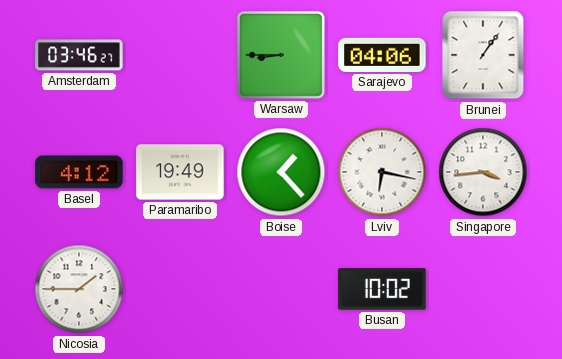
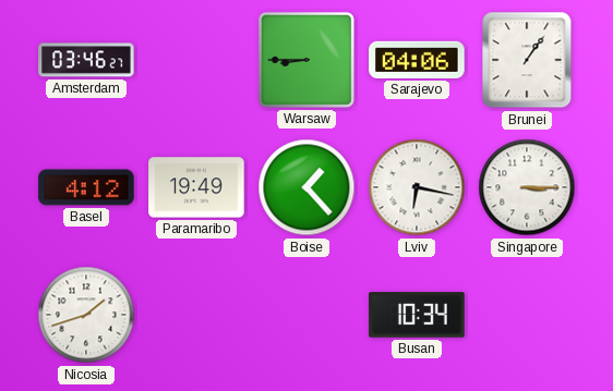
Singapore: 3:44 -> 3:15 (527, 187)
Nicosia: 1:45 -> 1:42 (86, 315)
Busan: 10:02 -> 10:34 (417, 315)
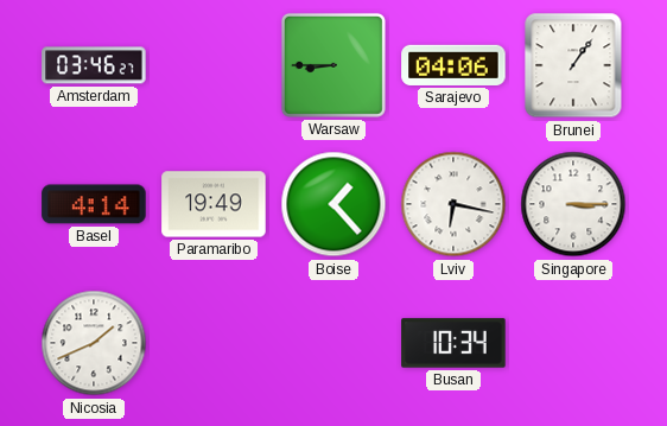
Basel: 4:12 -> 4:14 (94, 204)
Nicosia: 1:42 -> 1:41 (94, 343)
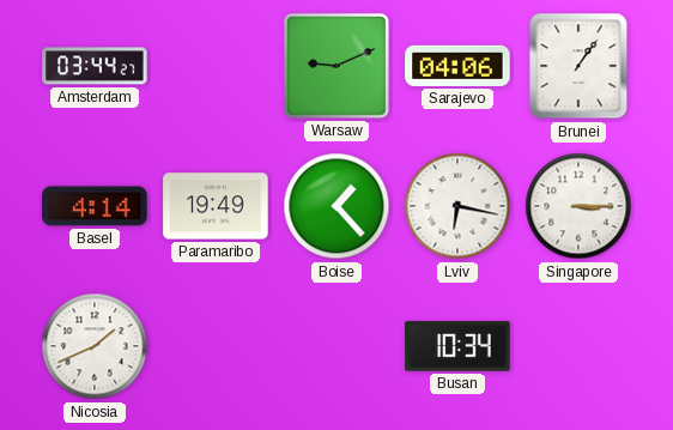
Amsterdam: 03:46 -> 03:44 (95, 66)
Warsaw: 8:45 -> 9:11 (336, 66)
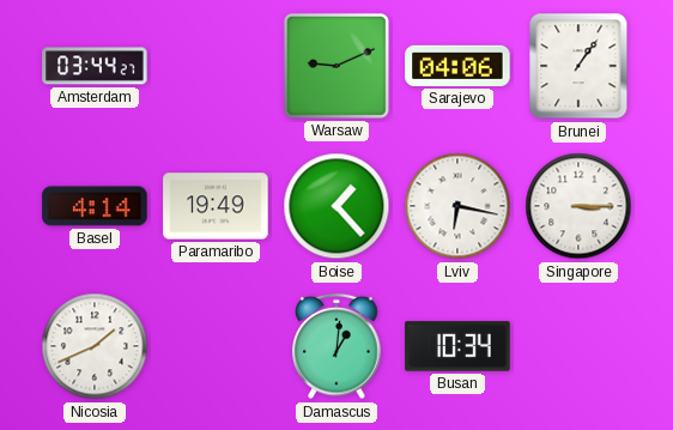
Damascus: none -> 1:01 (336, 346)
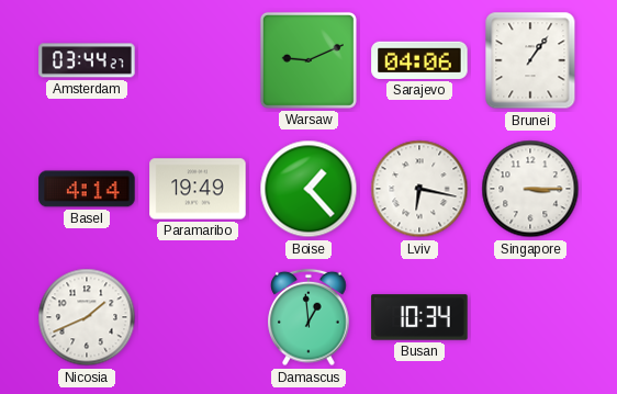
Damascus: 1:01 -> 12:59 (308, 317)
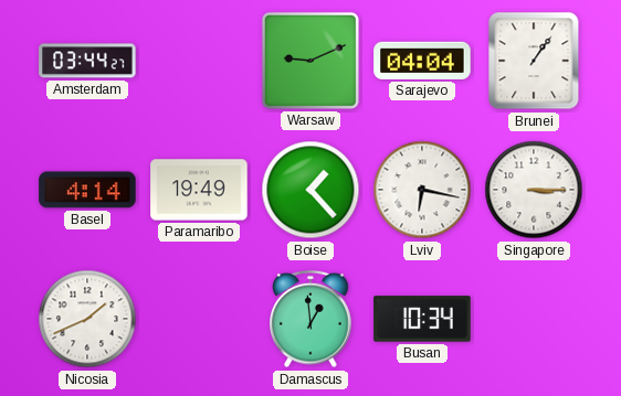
Sarajevo: 04:06 -> 04:04 (422, 61)
